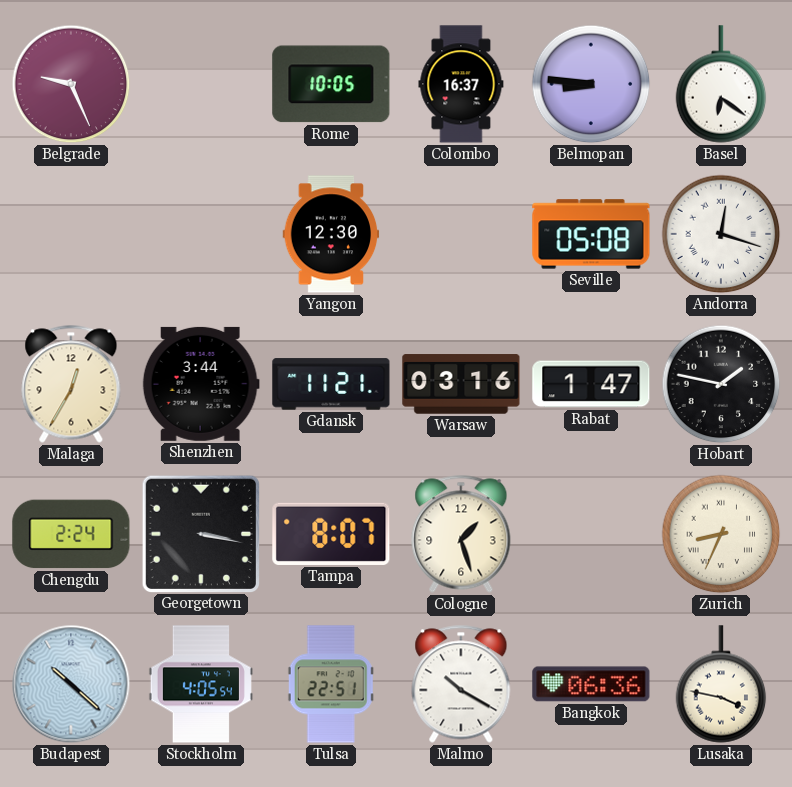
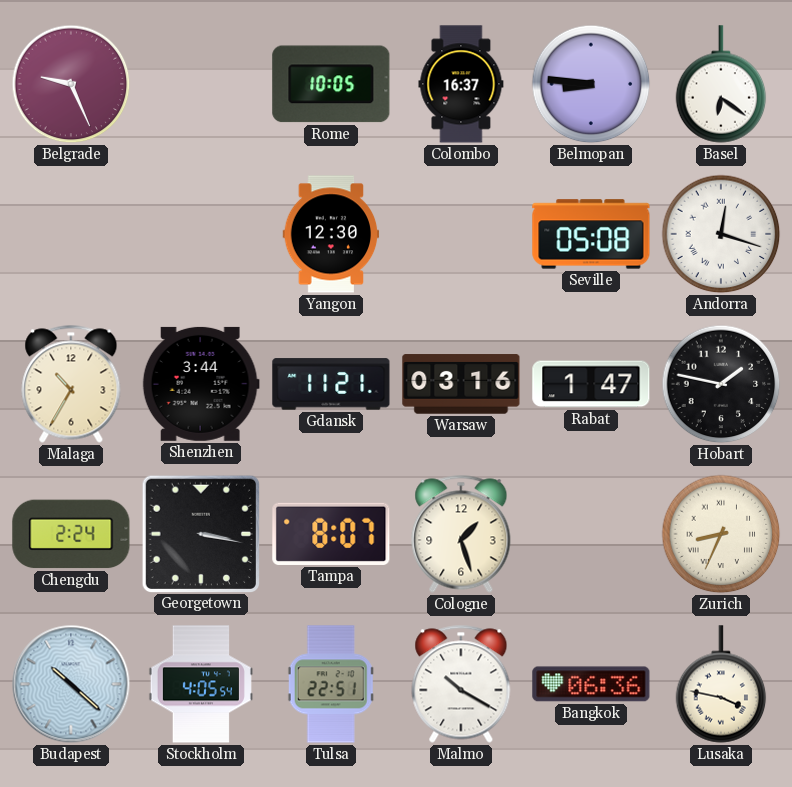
Malaga: 12:35 -> 10:35 (71, 384)
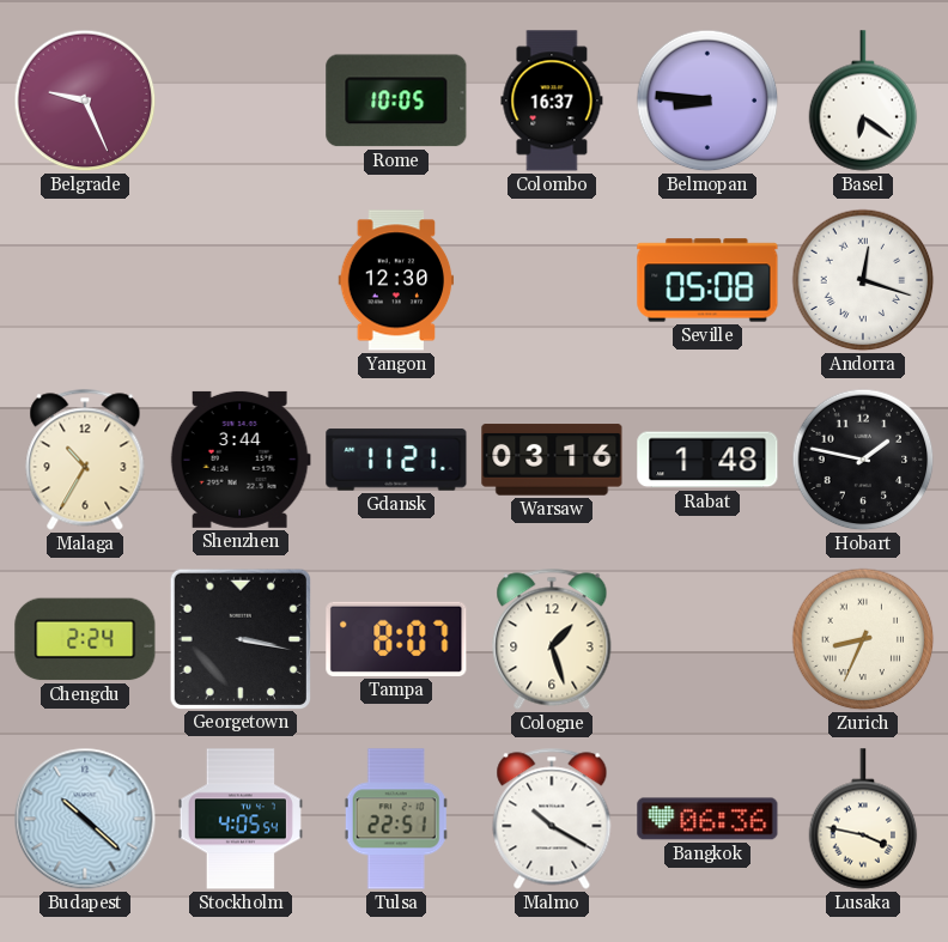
Rabat: 1:47 -> 1:48 (707, 460)
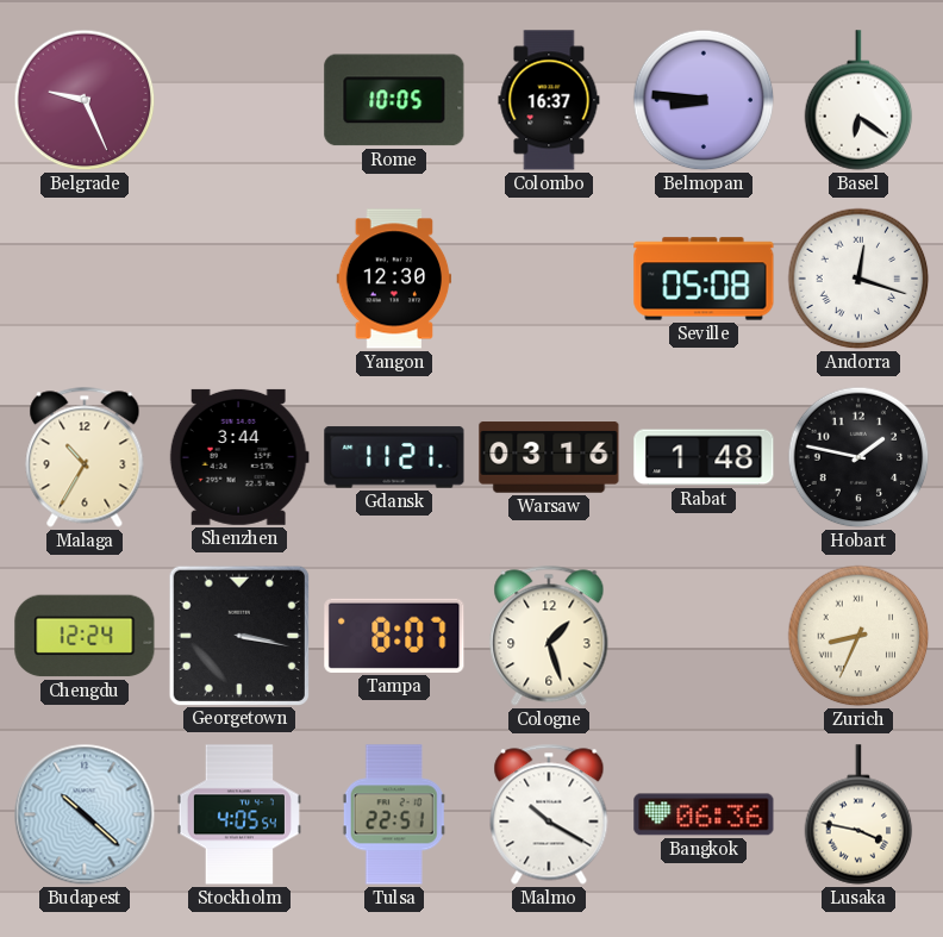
Chengdu: 2:24 -> 12:24 (85, 636)
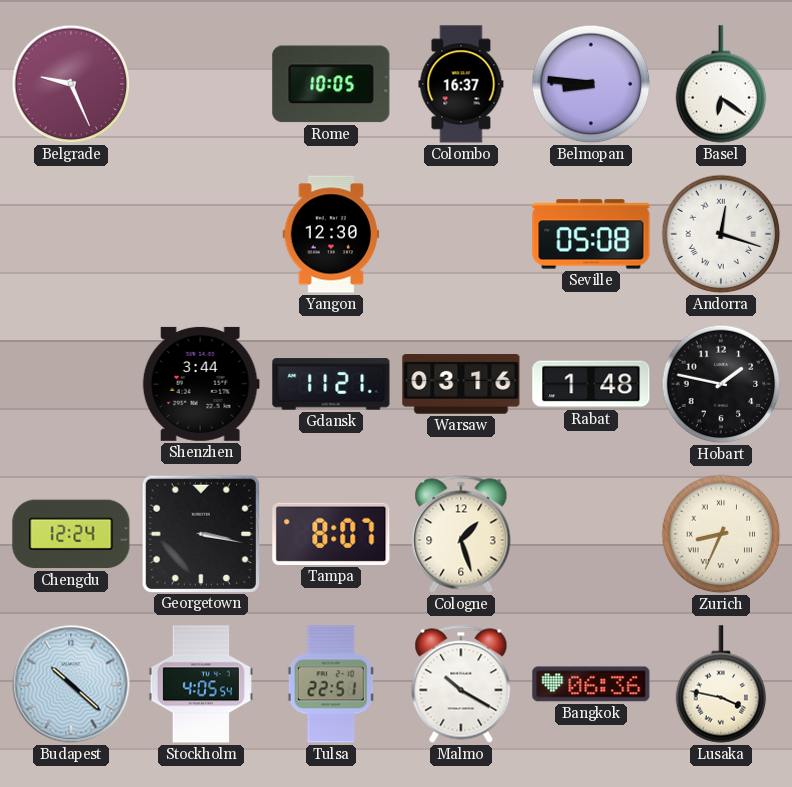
Malaga: 10:35 -> none (85, 457)
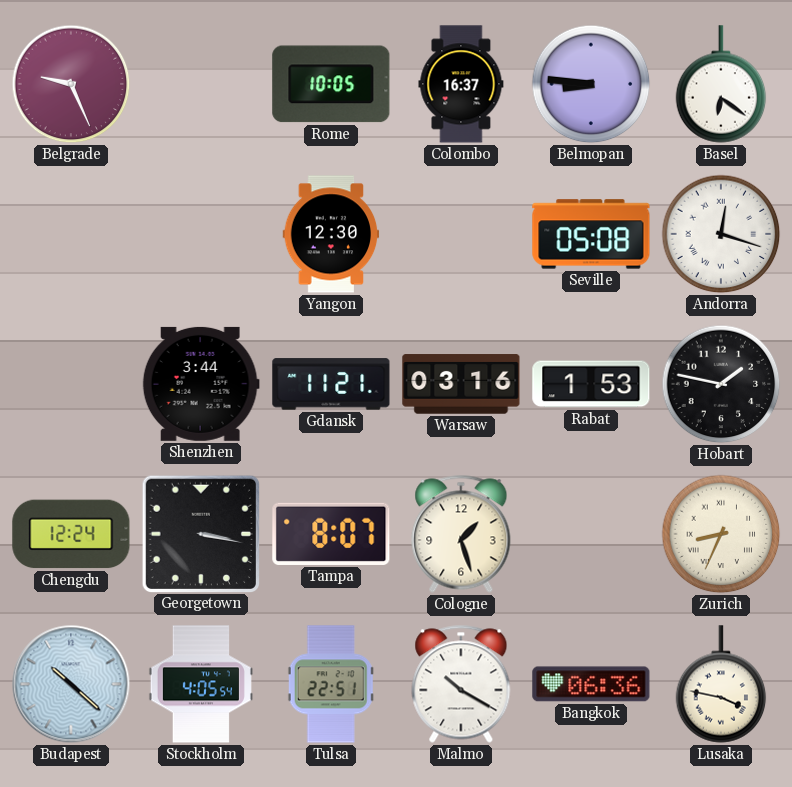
Rabat: 1:48 -> 1:53 (591, 384)
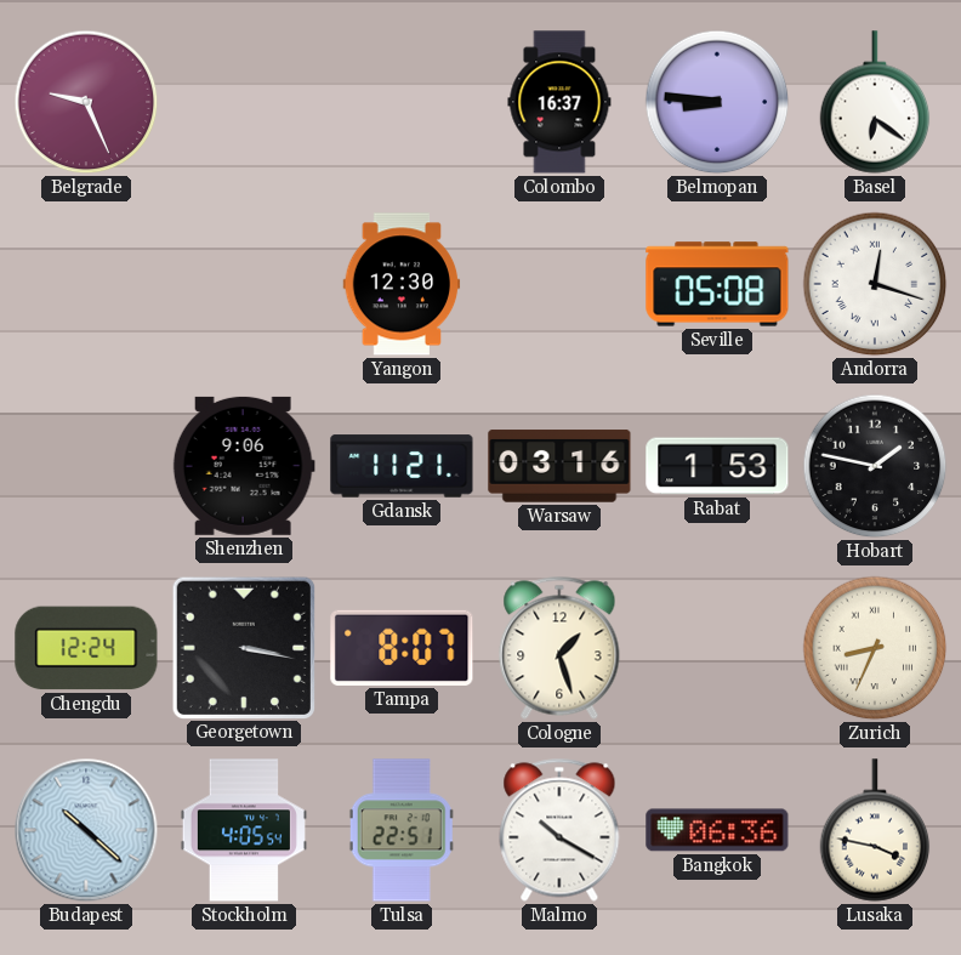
Rome: 10:05 -> none (331, 84)
Shenzhen: 3:44 -> 9:06 (244, 466)
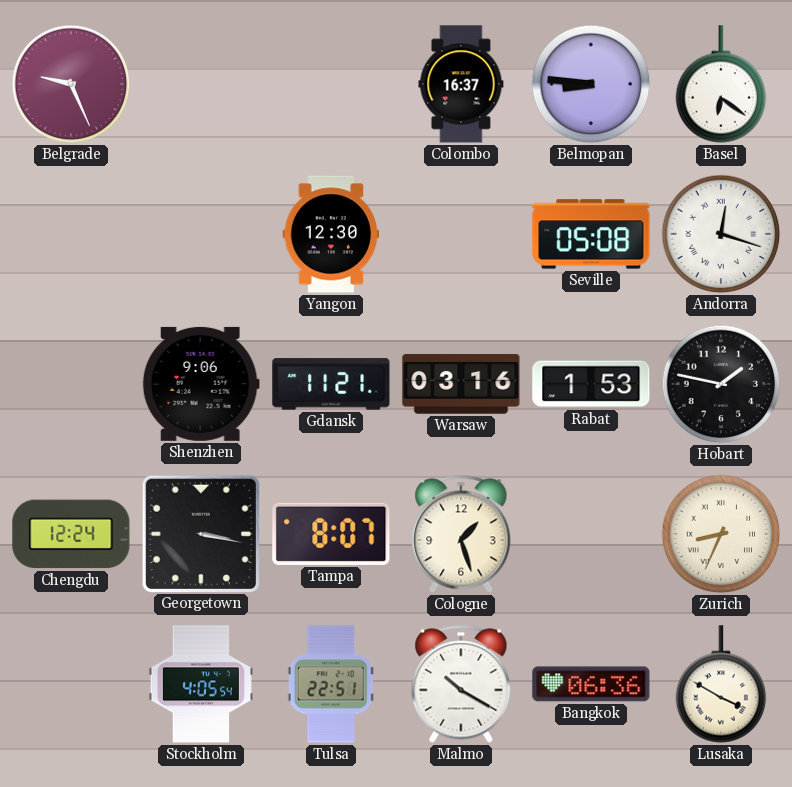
Budapest: 10:22 -> none (86, 830)
Lusaka: 3:47 -> 3:50 (721, 684)
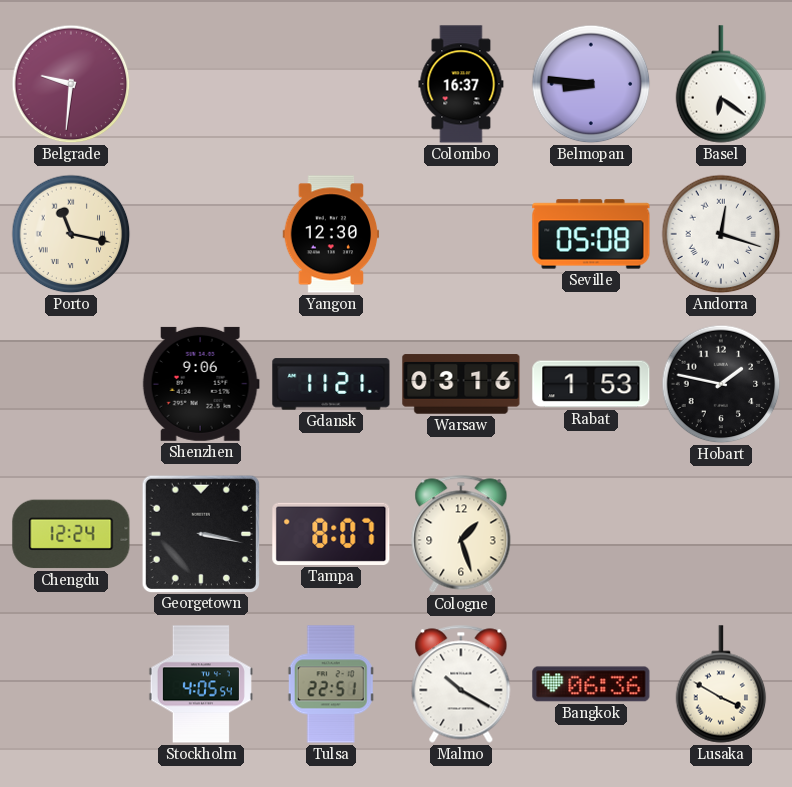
Belgrade: 9:26 -> 9:31 (71, 84)
Porto: none -> 11:17 (71, 234)
Zurich: 8:34 -> none (721, 534)
